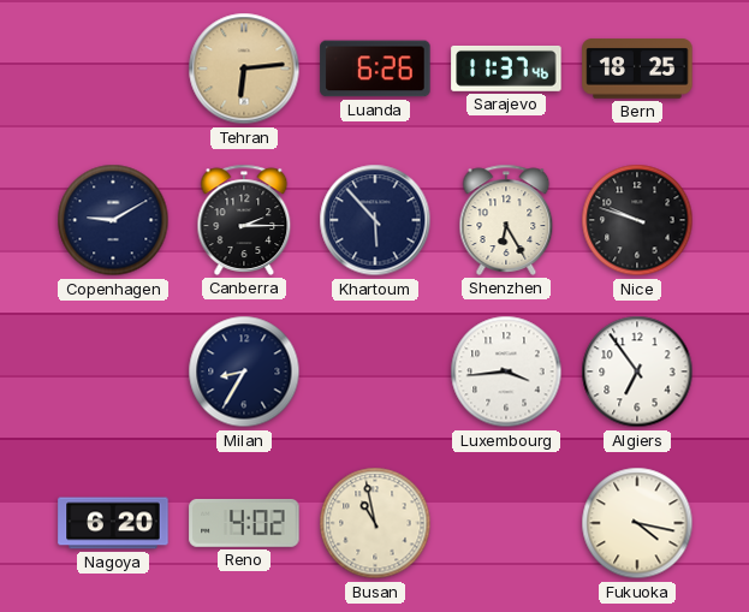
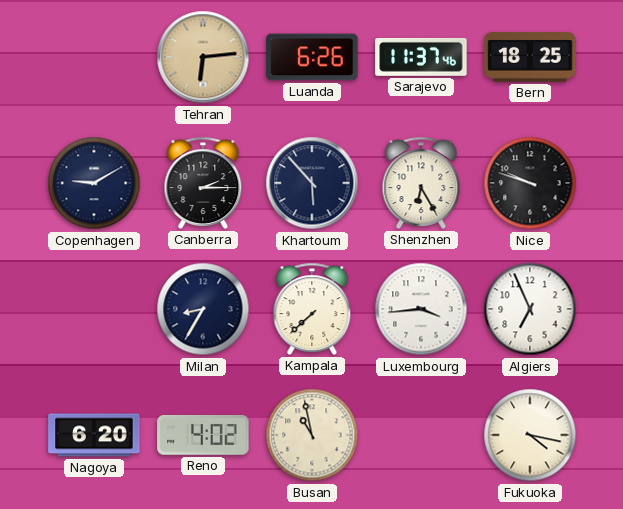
Kampala: none -> 7:38 (312, 309)
Algiers: 6:54 -> 6:56 (530, 309)
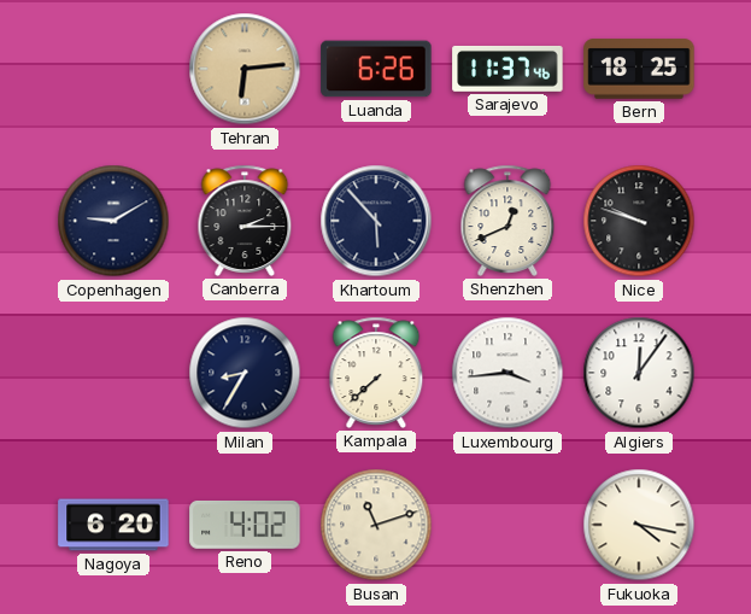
Shenzhen: 6:25 -> 12:41 (507, 221)
Algiers: 6:56 -> 12:06 (639, 373)
Busan: 10:58 -> 11:12 (376, 525)
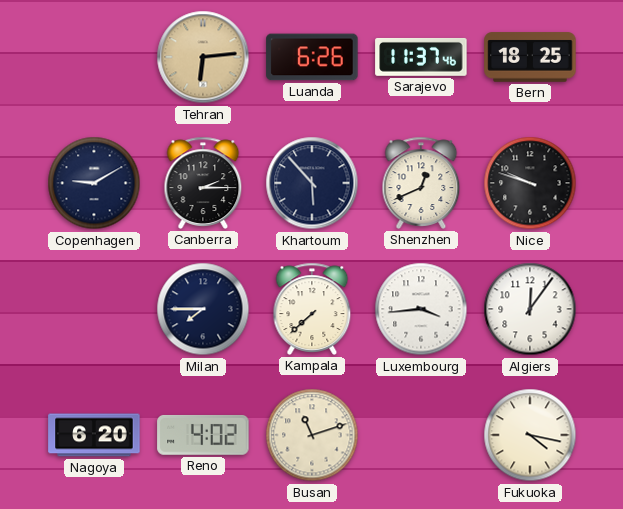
Milan: 8:35 -> 7:45 (203, 309)
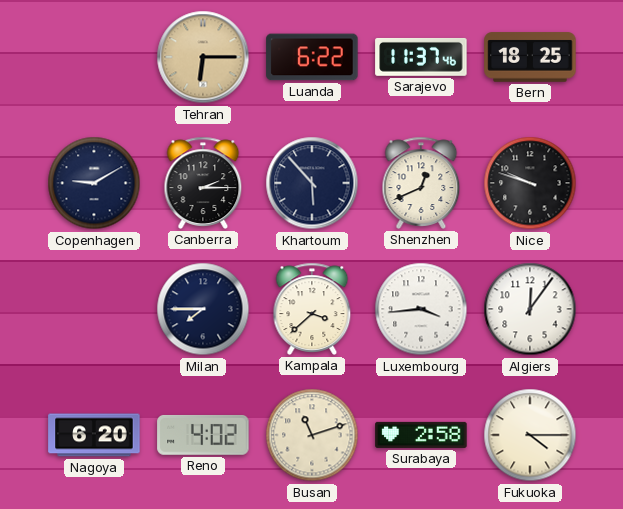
Tehran: 6:14 -> 6:15 (203, 57)
Luanda: 6:26 -> 6:22 (312, 57)
Kampala: 7:38 -> 3:38 (312, 309)
Surabaya: none -> 2:58 (421, 435)
Fukuoka: 4:17 -> 4:15 (530, 435)
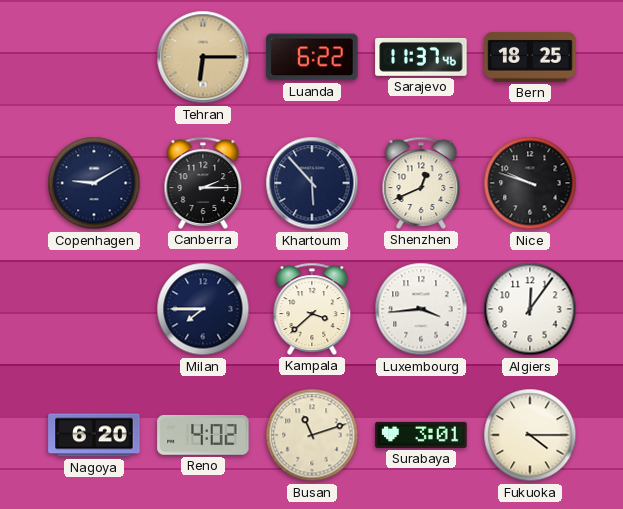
Surabaya: 2:58 -> 3:01 (421, 435)
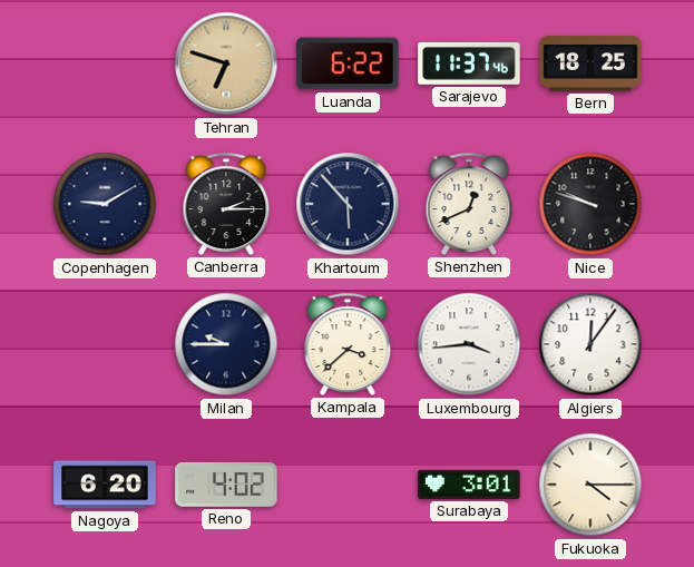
Tehran: 6:15 -> 6:48 (226, 63)
Milan: 7:45 -> 9:45 (226, 344)
Busan: 11:12 -> none (312, 435)
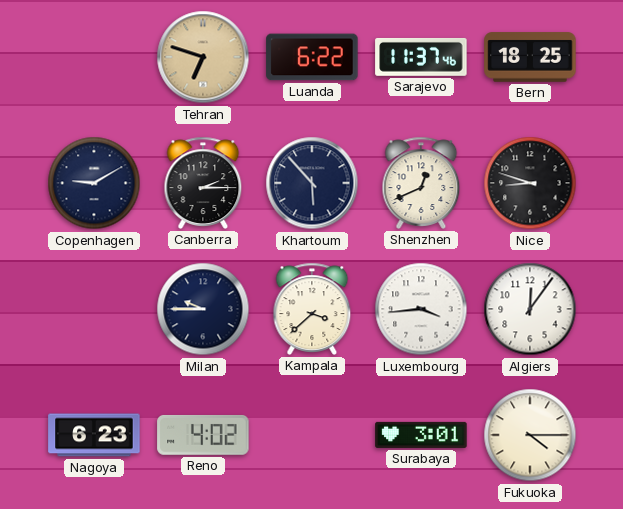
Nice: 9:48 -> 8:48 (530, 183)
Nagoya: 6:20 -> 6:23 (94, 435)
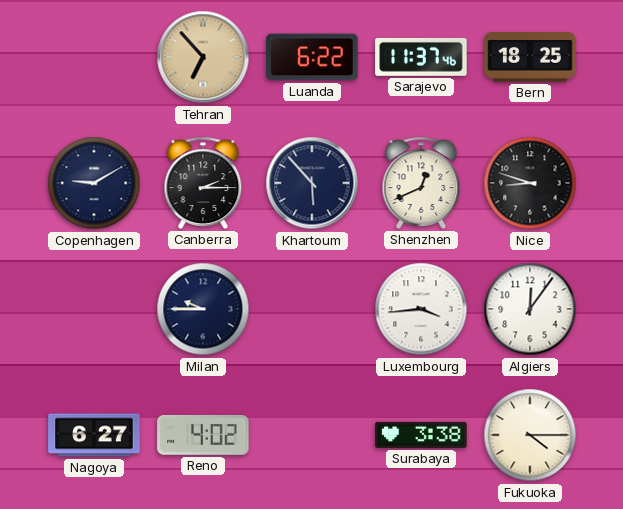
Tehran: 6:48 -> 6:53 (203, 57)
Kampala: 3:38 -> none (312, 309)
Nagoya: 6:23 -> 6:27 (94, 435)
Surabaya: 3:01 -> 3:38 (421, 435)
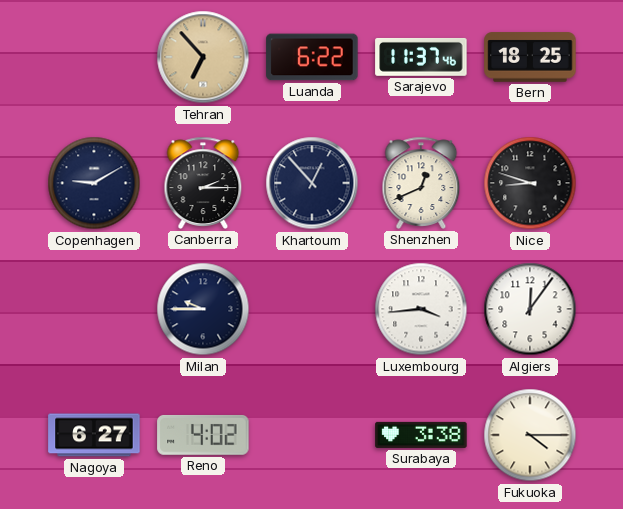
Khartoum: 5:53 -> 12:53 (312, 183)
